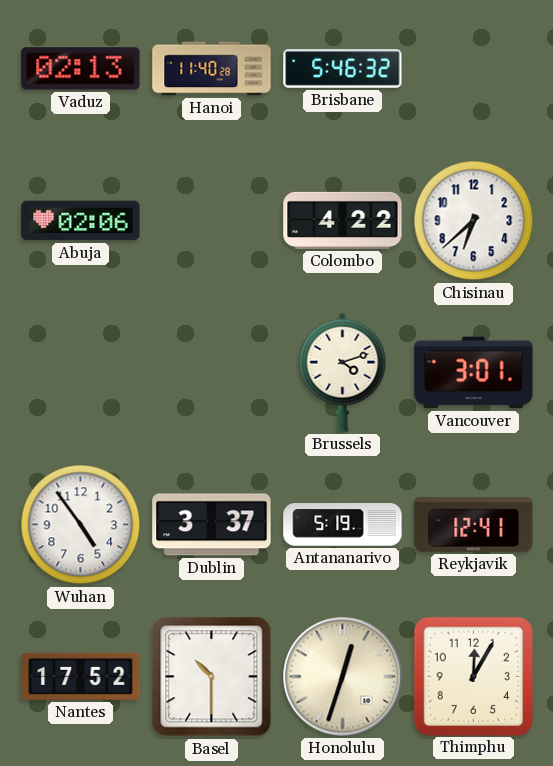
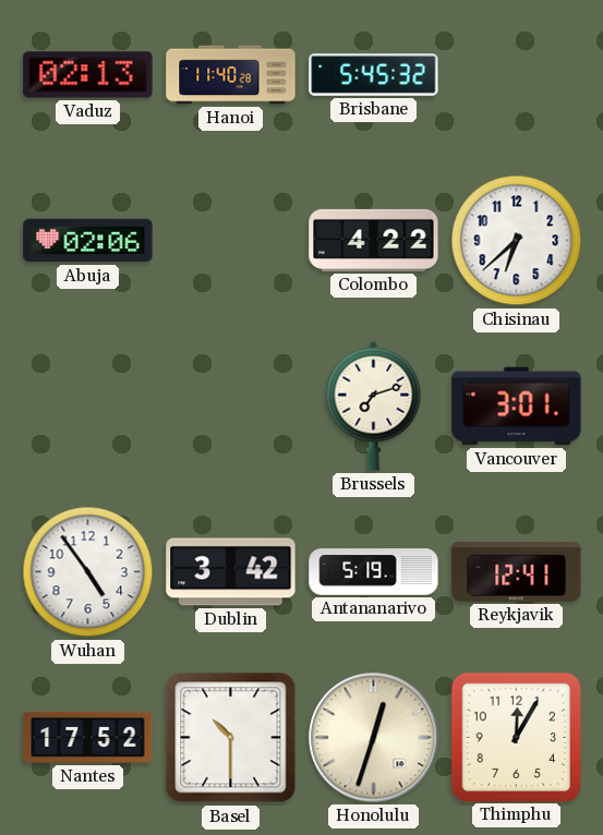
Brisbane: 5:46 -> 5:45 (374, 75)
Brussels: 4:12 -> 7:12 (374, 406)
Dublin: 3:37 -> 3:42 (231, 572)
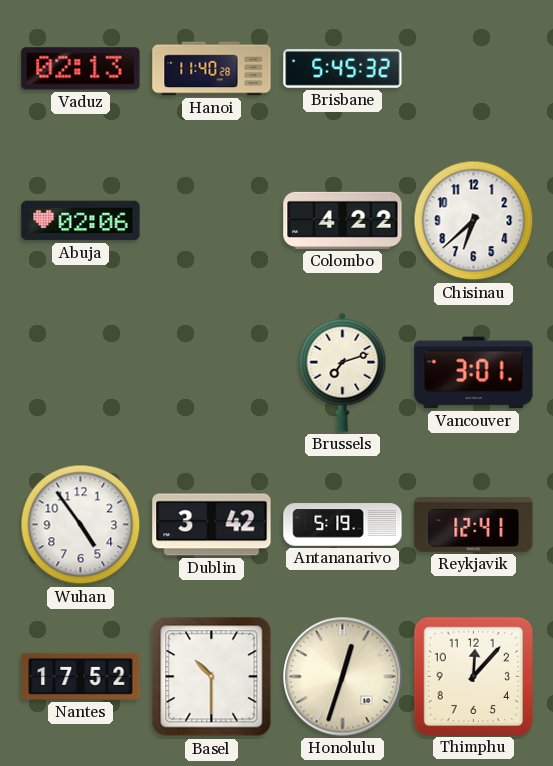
Thimphu: 12:05 -> 12:07 (473, 676)
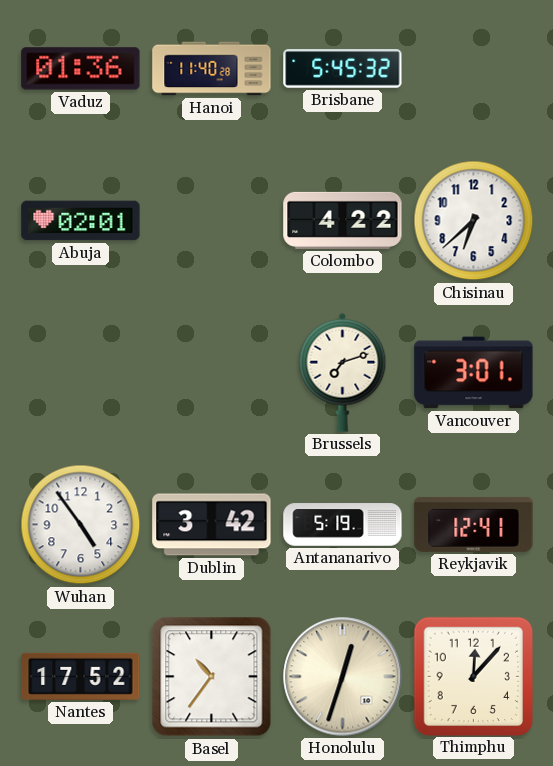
Vaduz: 02:13 -> 01:36 (81, 69)
Abuja: 02:06 -> 02:01 (81, 221)
Basel: 10:30 -> 10:36 (212, 677)
